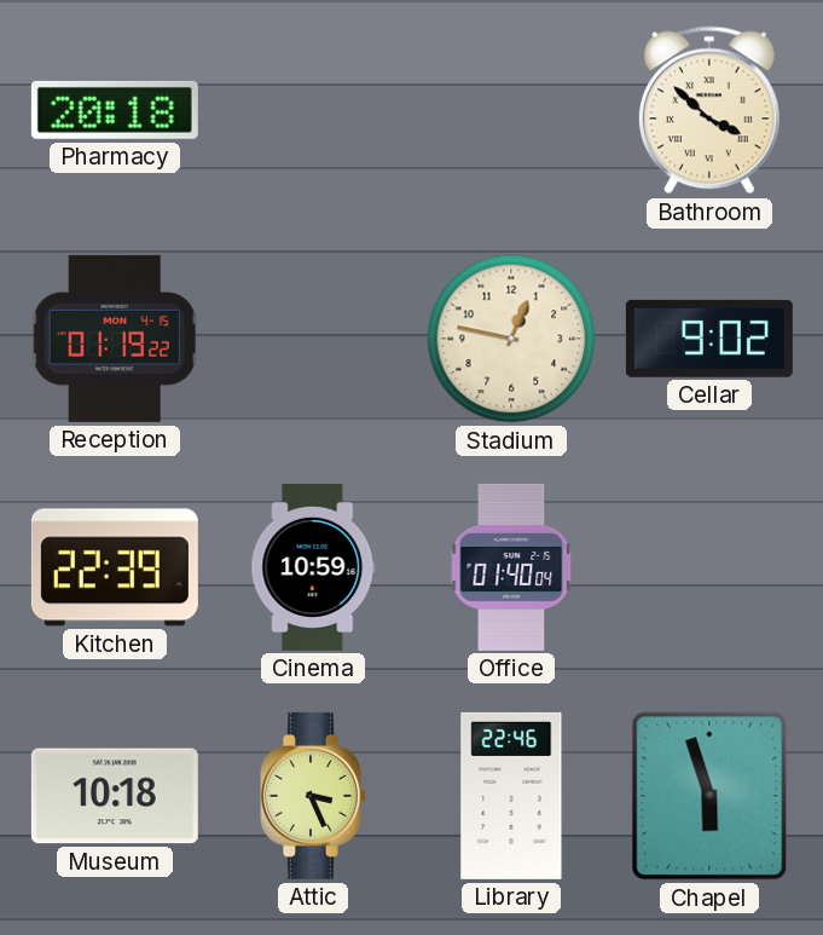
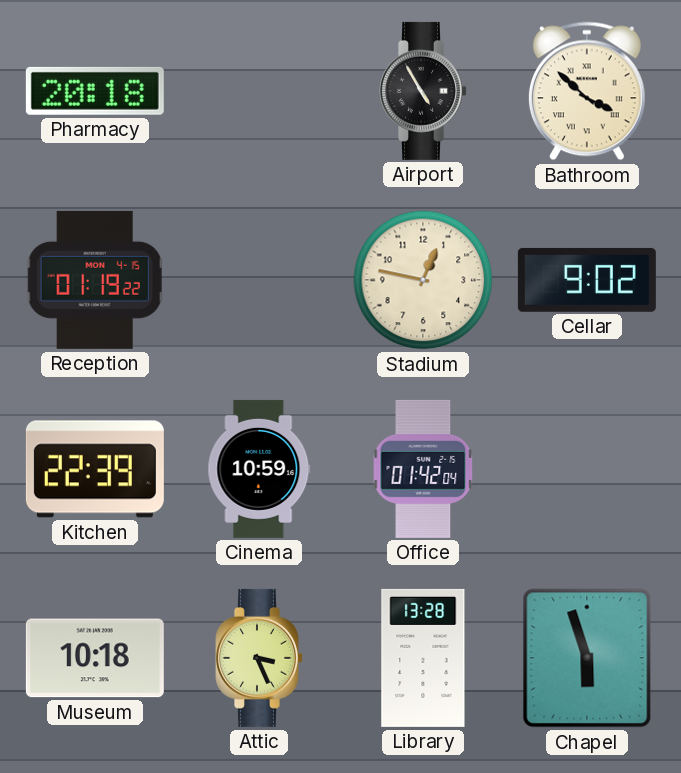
Airport: none -> 4:55 (424, 91)
Office: 01:40 -> 01:42 (423, 469)
Library: 22:46 -> 13:28 (423, 658)
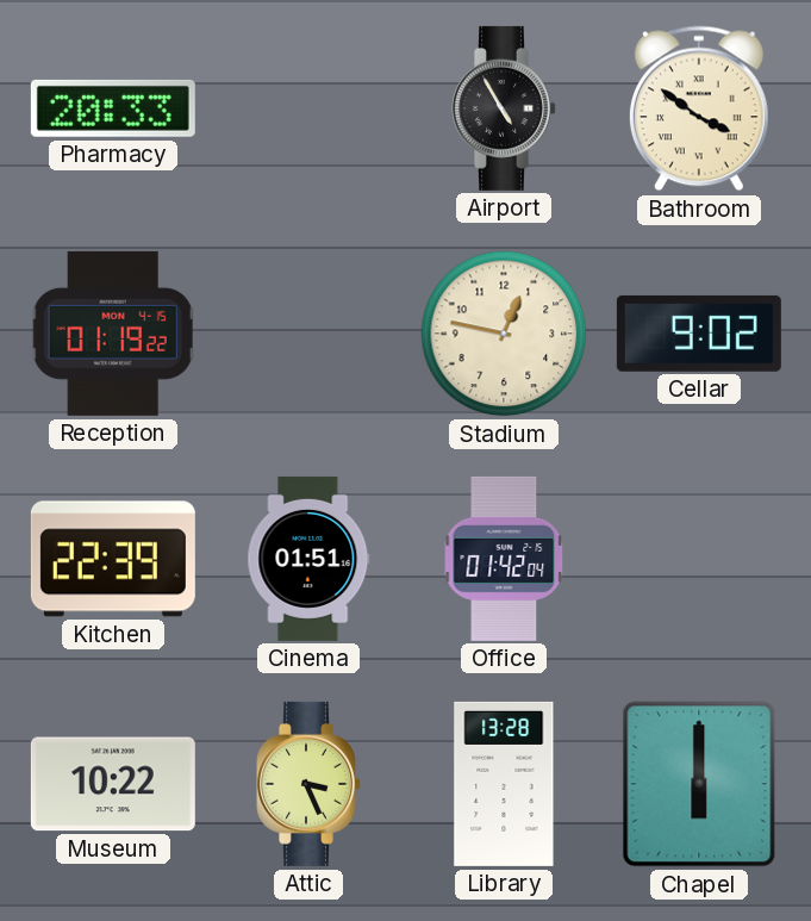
Pharmacy: 20:18 -> 20:33 (113, 108)
Bathroom: 3:52 -> 3:51 (699, 108)
Cinema: 10:59 -> 01:51 (308, 559)
Museum: 10:18 -> 10:22 (113, 784)
Chapel: 5:57 -> 6:00 (699, 784)
